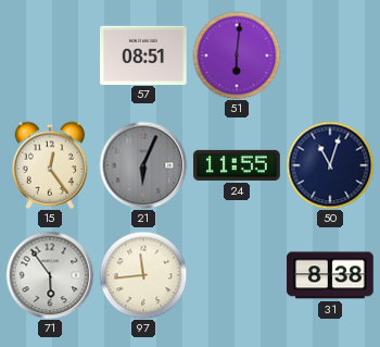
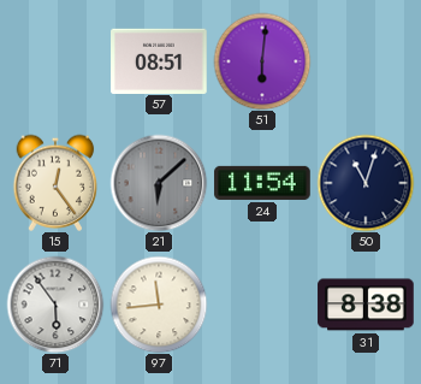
21: 6:04 -> 6:08 (159, 183)
24: 11:55 -> 11:54 (262, 183)
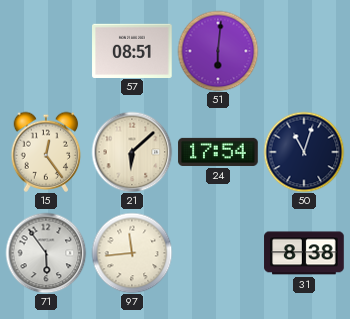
21 dial: grey -> cream (132, 152)
24: 11:54 -> 17:54 (218, 152)
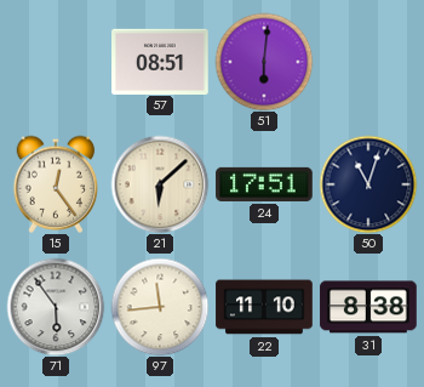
24: 17:54 -> 17:51 (264, 184)
22: none -> 11:10 (264, 307)
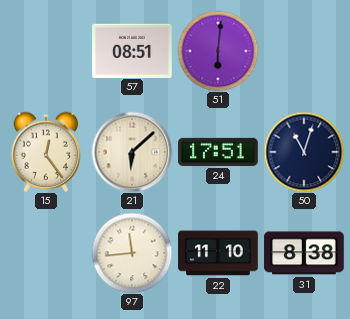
71: 5:54 -> none (56, 307)
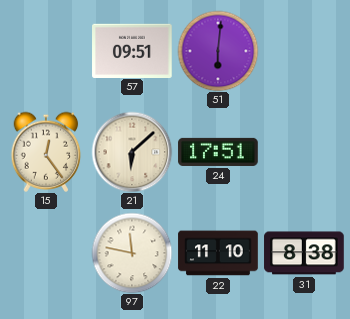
57: 08:51 -> 09:51 (132, 50)
50: 11:03 -> none (304, 152)
97: 11:44 -> 11:47 (132, 253)
